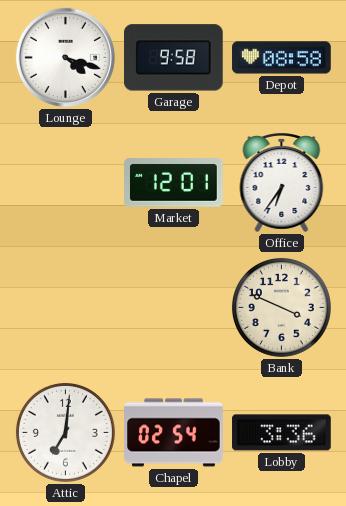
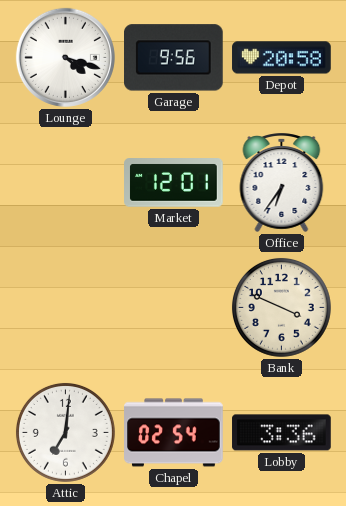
Garage: 9:58 -> 9:56 (174, 58)
Depot: 08:58 -> 20:58 (282, 58)
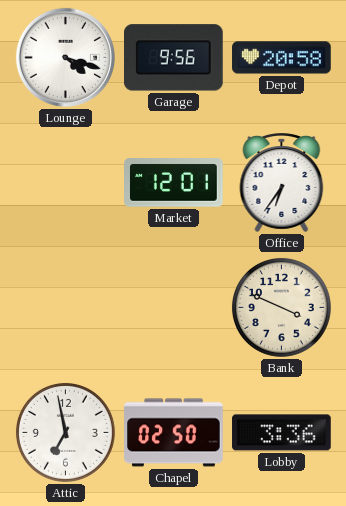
Attic: 7:01 -> 6:58 (65, 432)
Chapel: 02:54 -> 02:50 (174, 433)
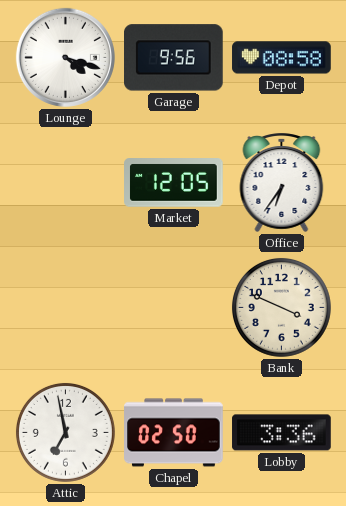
Depot: 20:58 -> 08:58 (282, 58)
Market: 12:01 -> 12:05 (174, 183)
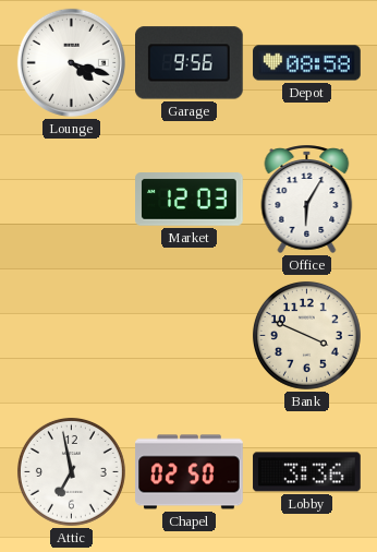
Market: 12:05 -> 12:03 (190, 200)
Office: 6:36 -> 6:05 (307, 199)
